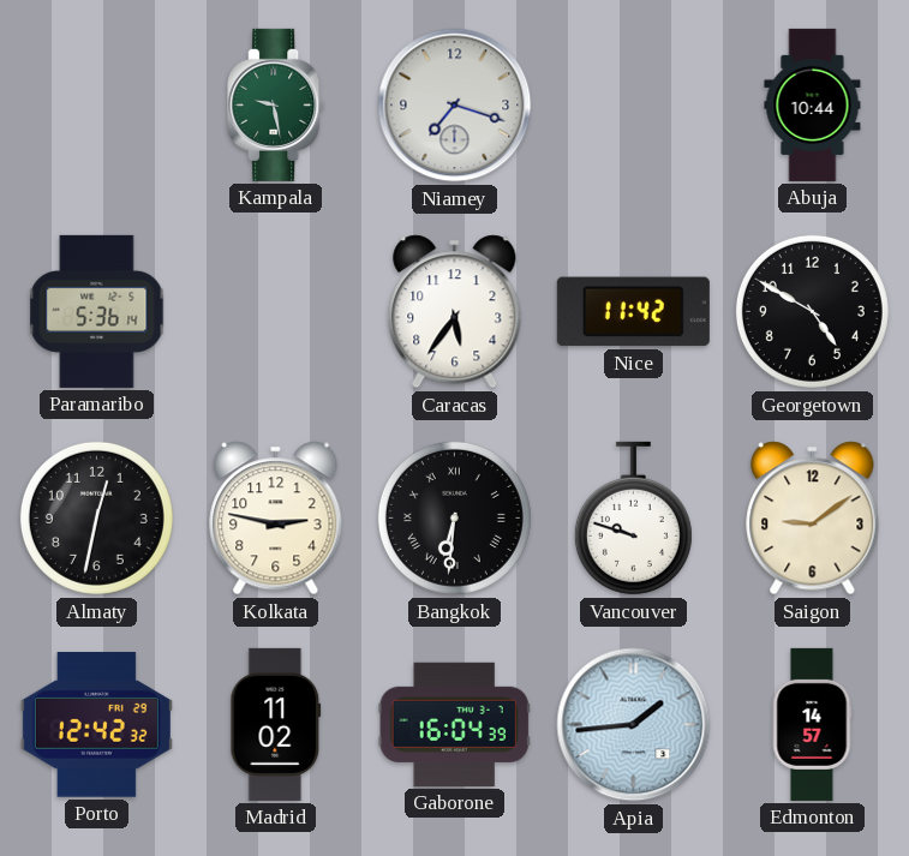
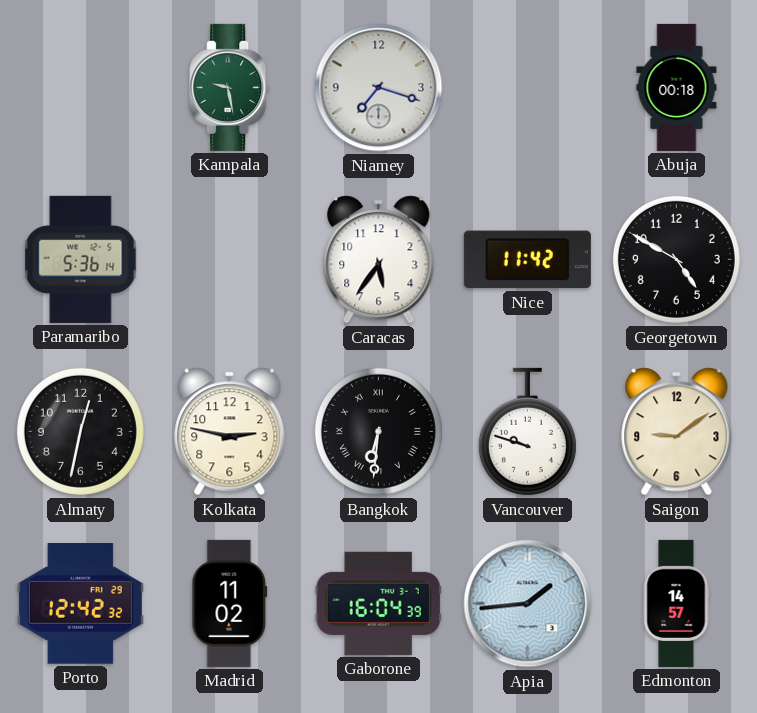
Abuja: 10:44 -> 00:18 (677, 87)
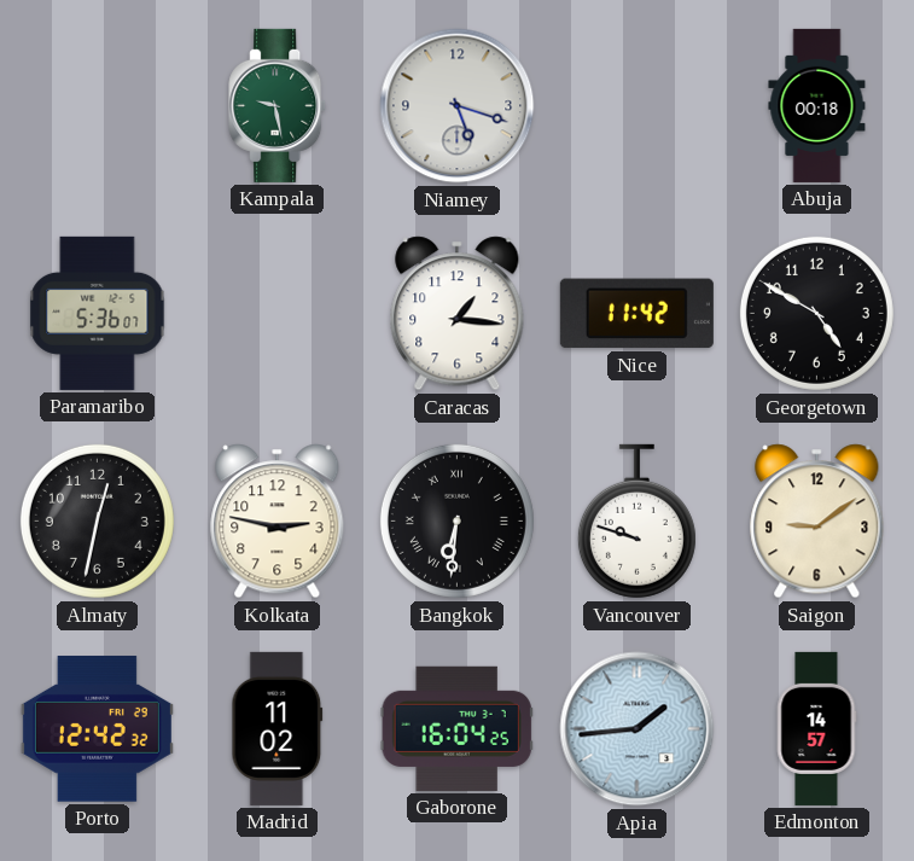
Niamey: 7:18 -> 5:18 (458, 106)
Paramaribo: 5:36:14 -> 5:36:07 (98, 313)
Caracas: 5:36 -> 1:16 (458, 314)
Gaborone: 16:04:39 -> 16:04:25 (456, 728)
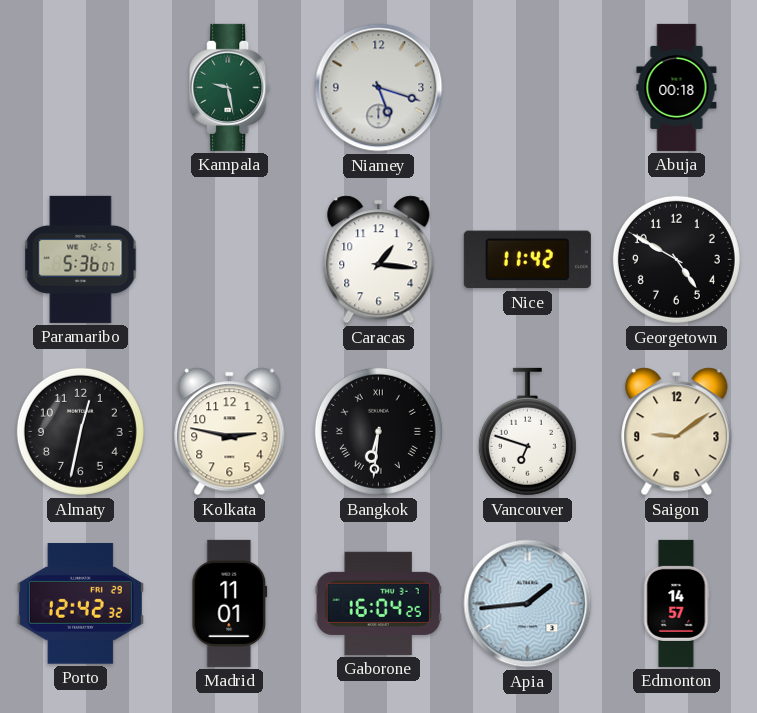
Vancouver: 9:48 -> 6:48 (527, 432)
Madrid: 11:02 -> 11:01 (230, 603)
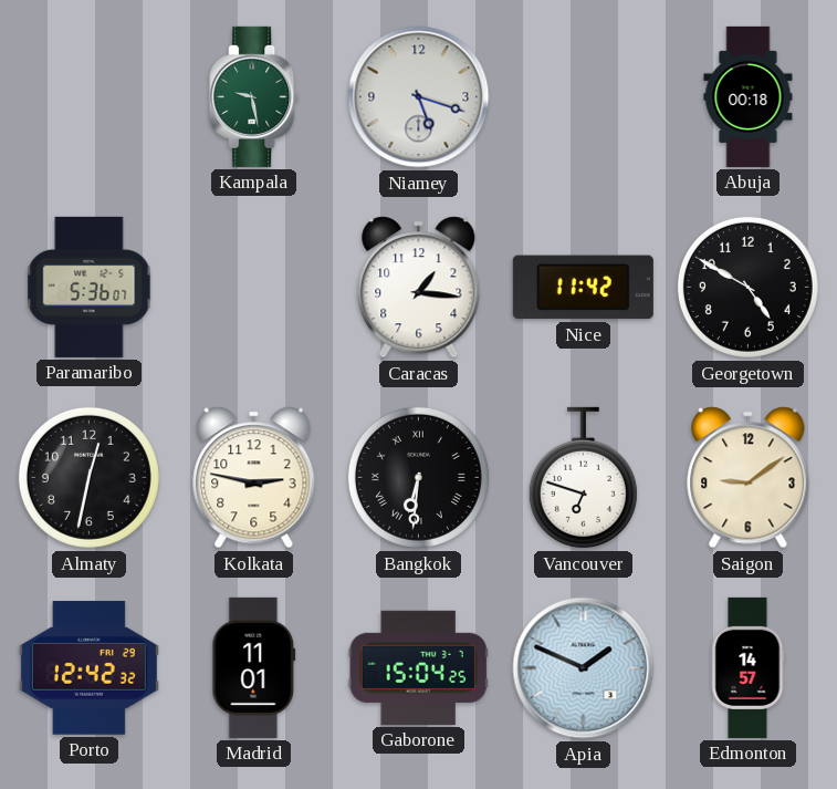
Gaborone: 16:04 -> 15:04 (418, 667)
Apia: 1:44 -> 1:49 (584, 668)
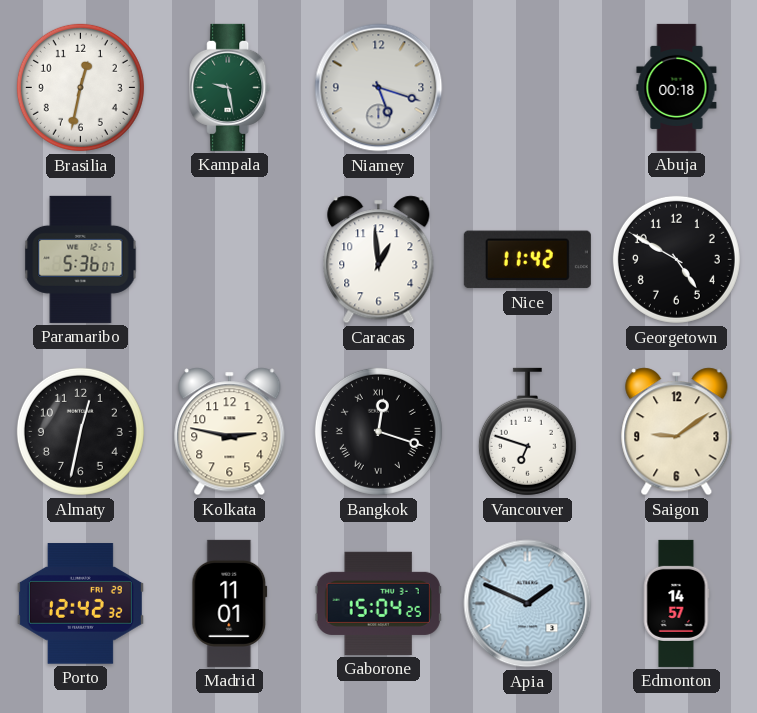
Brasilia: none -> 12:32 (80, 87)
Caracas: 1:16 -> 12:59 (379, 260)
Bangkok: 6:31 -> 12:18 (378, 431)
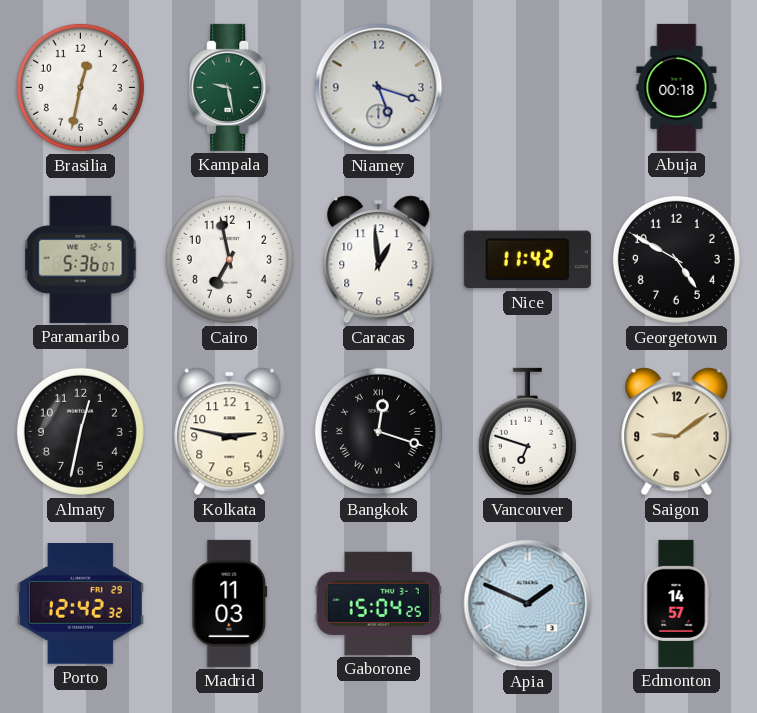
Cairo: none -> 6:58 (229, 259)
Madrid: 11:01 -> 11:03 (230, 603)
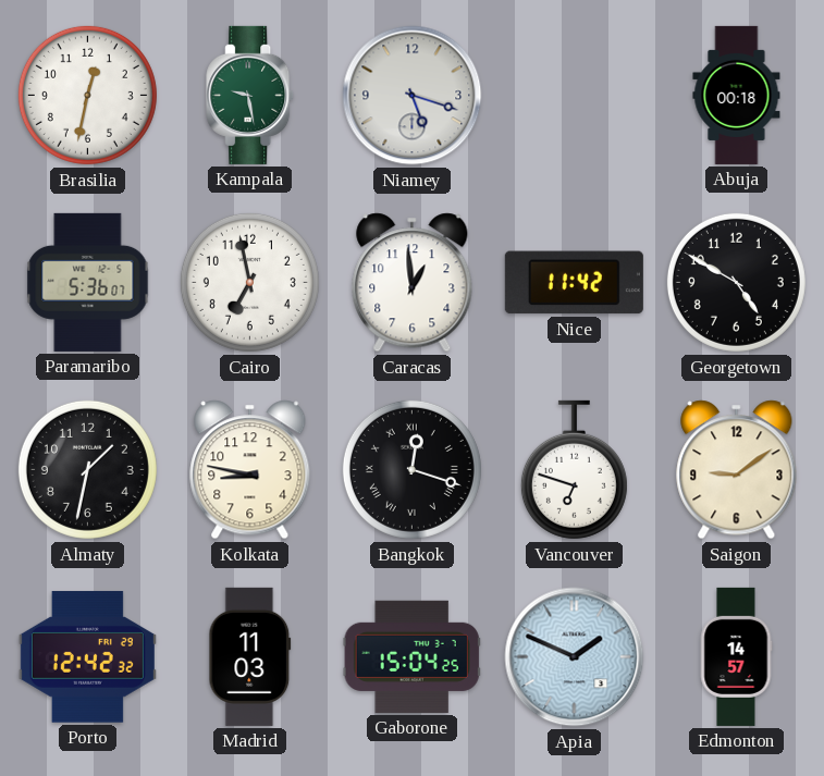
Almaty: 12:32 -> 1:32 (87, 469)
Kolkata: 2:47 -> 8:47 (250, 470)
